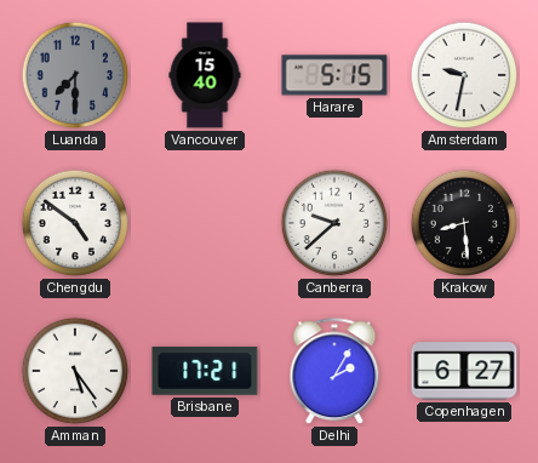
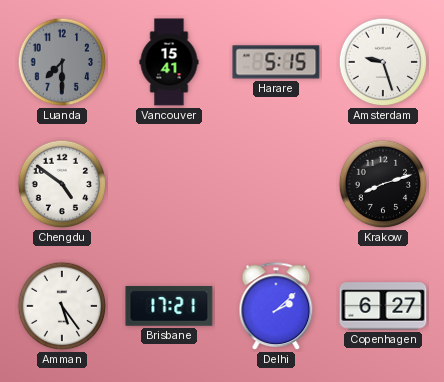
Vancouver: 15:40 -> 15:41 (169, 62)
Amsterdam: 9:32 -> 9:27 (383, 62)
Canberra: 9:38 -> none (334, 223)
Krakow: 8:29 -> 8:12 (383, 184)
Delhi: 2:05 -> 2:08 (276, 307)
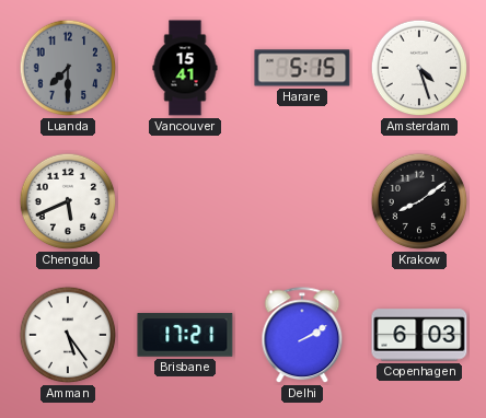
Amsterdam: 9:27 -> 4:27 (419, 68)
Chengdu: 4:51 -> 5:41 (68, 201)
Krakow: 8:12 -> 8:09 (419, 201)
Delhi: 2:08 -> 2:10 (302, 336)
Copenhagen: 6:27 -> 6:03 (419, 335)
